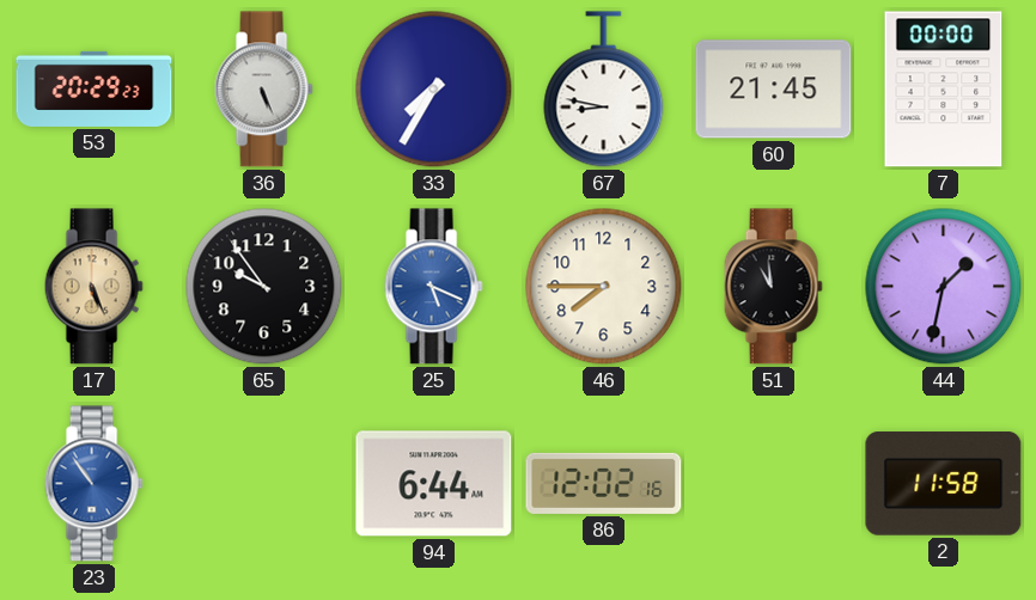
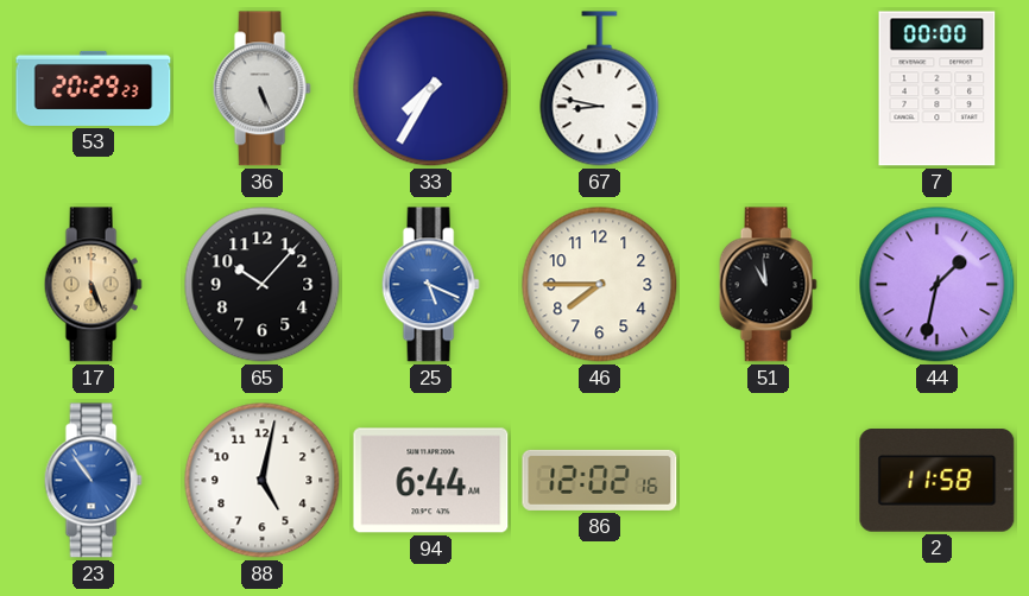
60: 21:45 -> none (774, 90)
65: 9:54 -> 10:07 (263, 285)
88: none -> 5:02 (263, 481)
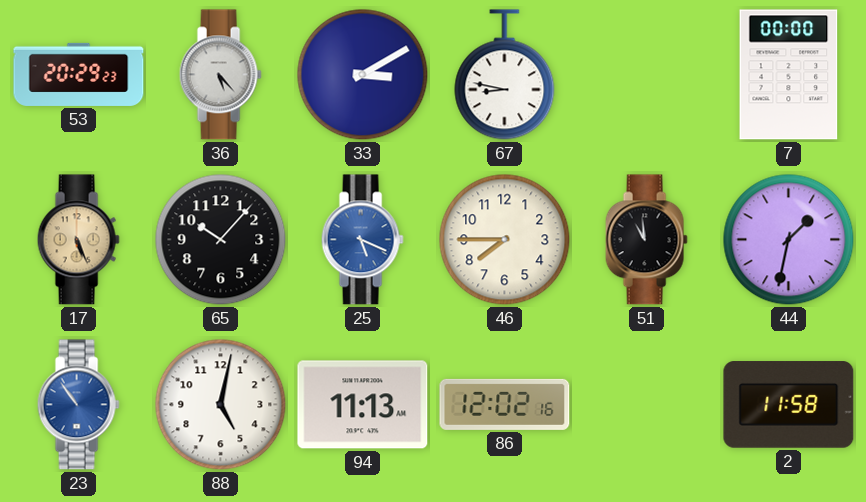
36: 5:26 -> 5:23 (220, 75)
33: 7:35 -> 3:10 (363, 75)
94: 6:44 -> 11:13 (363, 405)
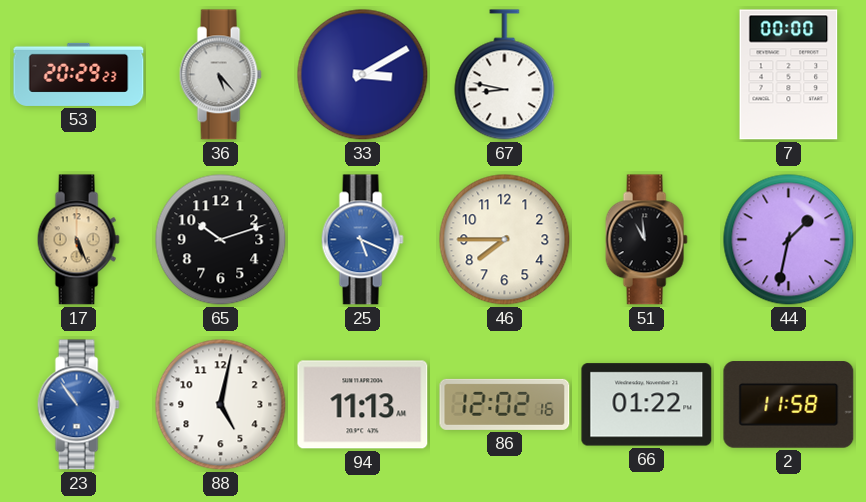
65: 10:07 -> 10:12 (221, 240)
66: none -> 01:22 (647, 405)
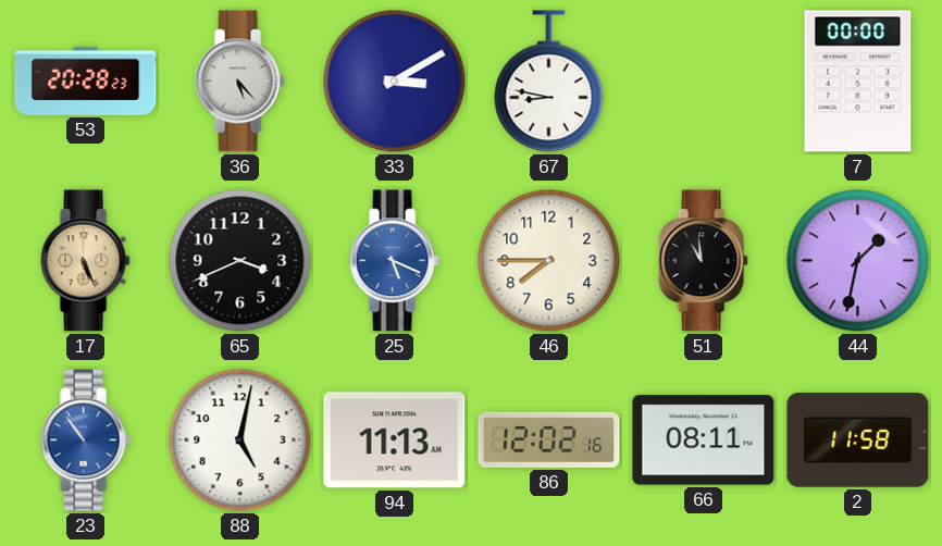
53: 20:29 -> 20:28 (86, 80)
65: 10:12 -> 3:41 (240, 261)
66: 01:22 -> 08:11 (704, 440)
